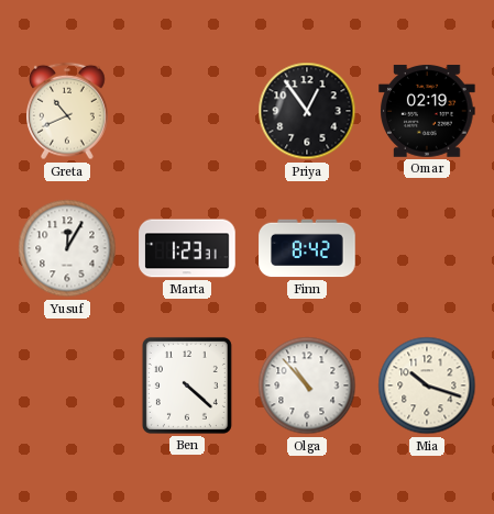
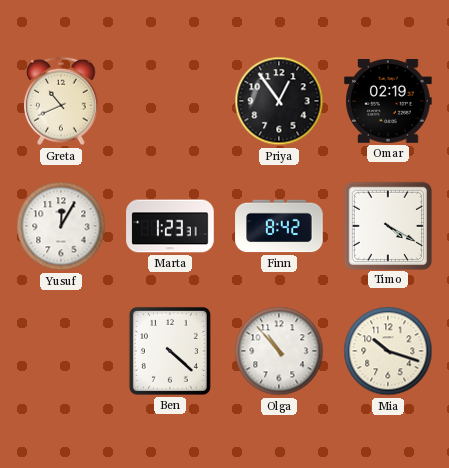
Timo: none -> 4:20 (387, 225)
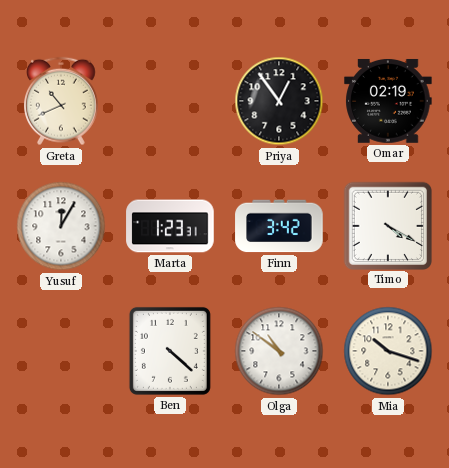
Finn: 8:42 -> 3:42 (279, 226)
Olga: 10:53 -> 10:51 (279, 351)
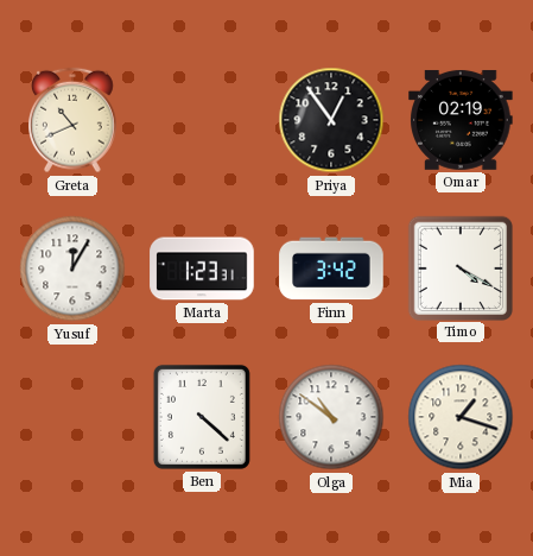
Mia: 10:18 -> 1:18 (461, 417)
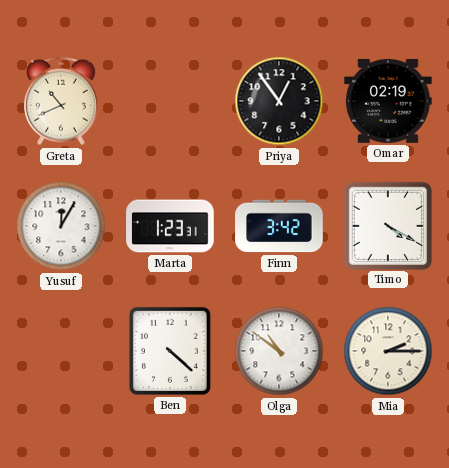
Mia: 1:18 -> 2:15 (388, 351)
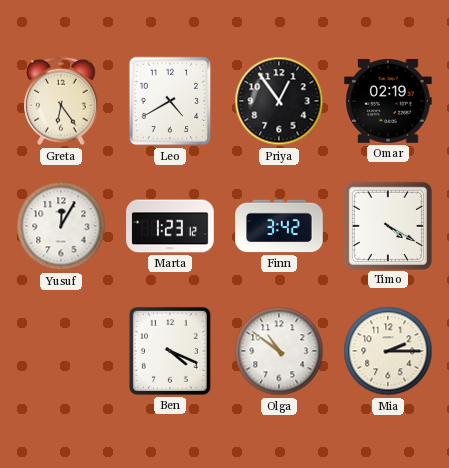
Greta: 10:41 -> 6:24 (62, 101)
Leo: none -> 4:40 (170, 101)
Marta: 1:23:31 -> 1:23:12 (170, 226)
Ben: 4:22 -> 4:19 (170, 351)
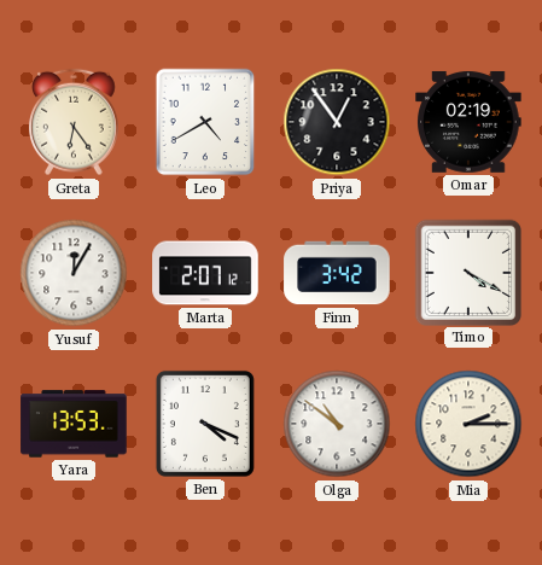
Marta: 1:23 -> 2:07 (205, 273)
Yara: none -> 13:53 (74, 424)
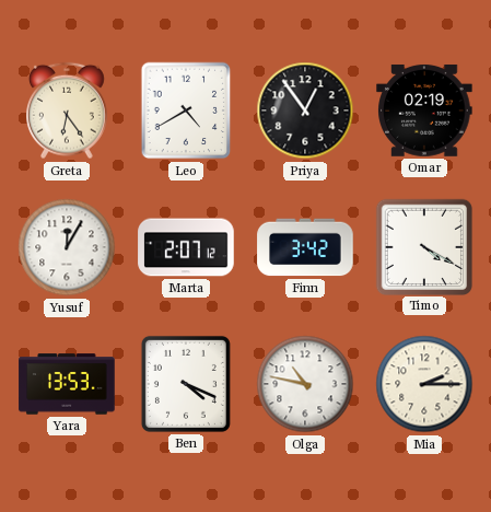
Olga: 10:51 -> 10:47 (305, 384)
